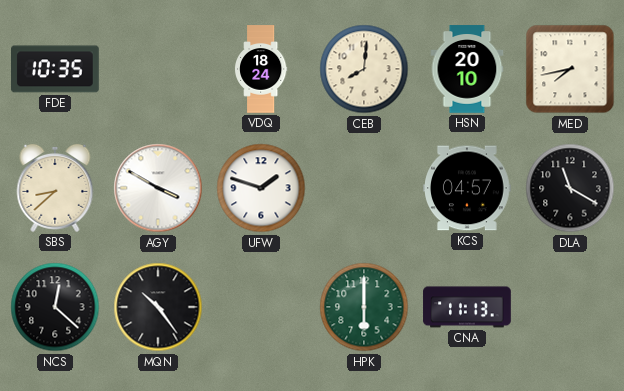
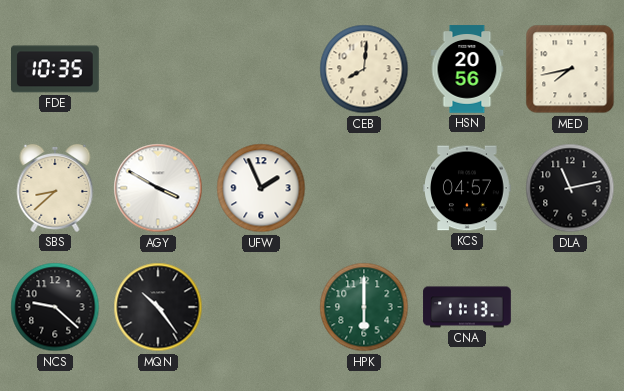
VDQ: 18:24 -> none (261, 69)
HSN: 20:10 -> 20:56 (467, 69)
UFW: 1:48 -> 1:56 (261, 188)
DLA: 11:20 -> 11:13 (570, 188)
NCS: 12:22 -> 9:22 (55, 307)
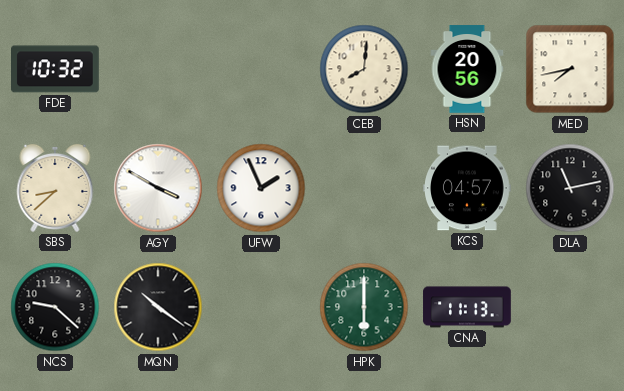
FDE: 10:35 -> 10:32 (56, 69)
MQN: 10:24 -> 10:21 (158, 307)
